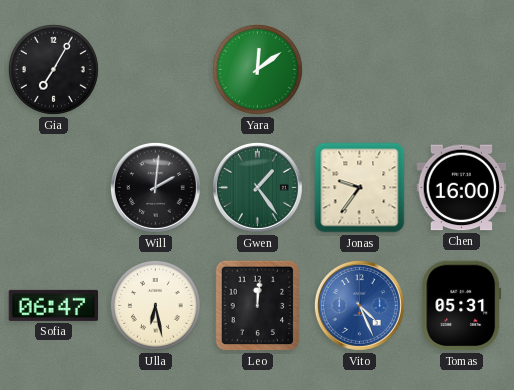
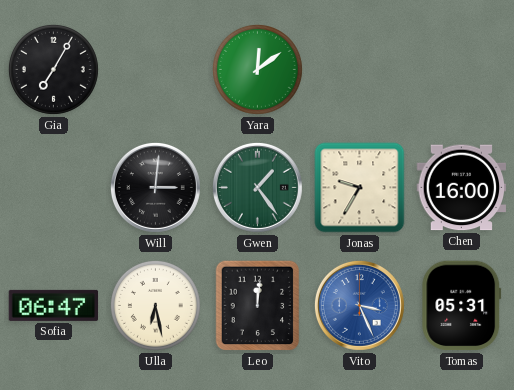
Will: 2:01 -> 3:01 (155, 187)
Jonas: 9:36 -> 9:35 (360, 188)
Vito: 4:26 -> 3:26 (359, 305)
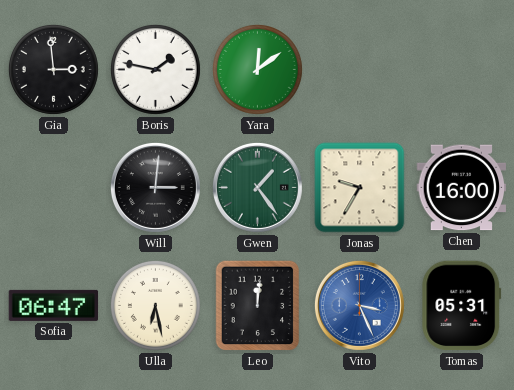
Gia: 7:05 -> 2:59 (53, 69)
Boris: none -> 1:47 (155, 69)
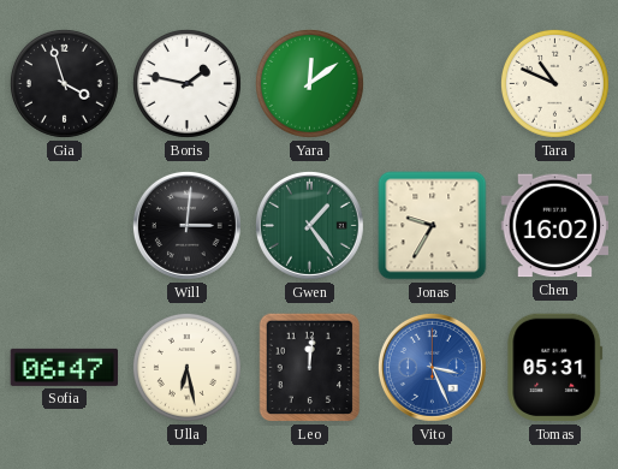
Gia: 2:59 -> 3:57 (64, 83)
Tara: none -> 10:49 (554, 83)
Chen: 16:00 -> 16:02 (555, 226)
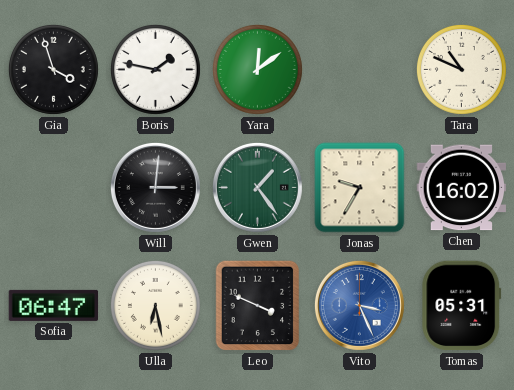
Leo: 12:01 -> 3:49 (258, 306)
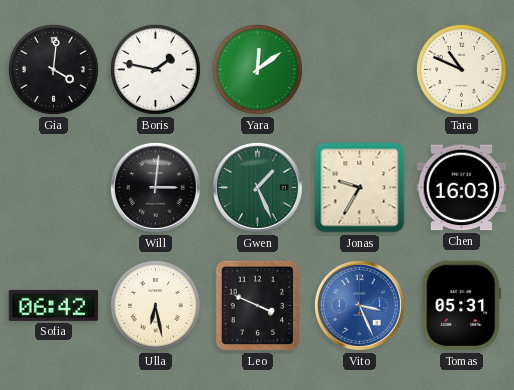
Gia: 3:57 -> 4:01 (53, 69)
Gwen: 1:24 -> 1:26 (257, 187)
Chen: 16:02 -> 16:03 (462, 188)
Sofia: 06:47 -> 06:42 (54, 305)
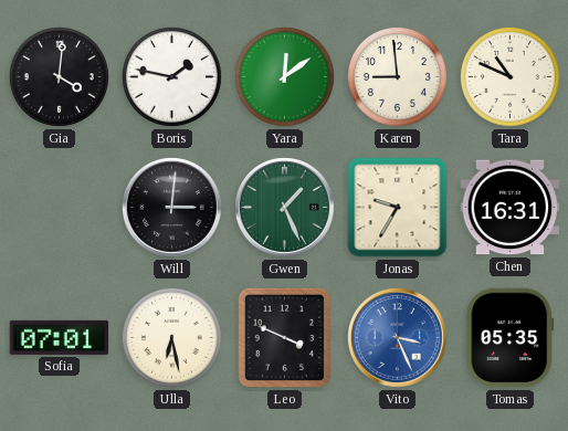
Karen: none -> 8:59 (397, 76)
Chen: 16:03 -> 16:31 (511, 208)
Sofia: 06:42 -> 07:01 (60, 337)
Tomas: 05:31 -> 05:35 (511, 338)
